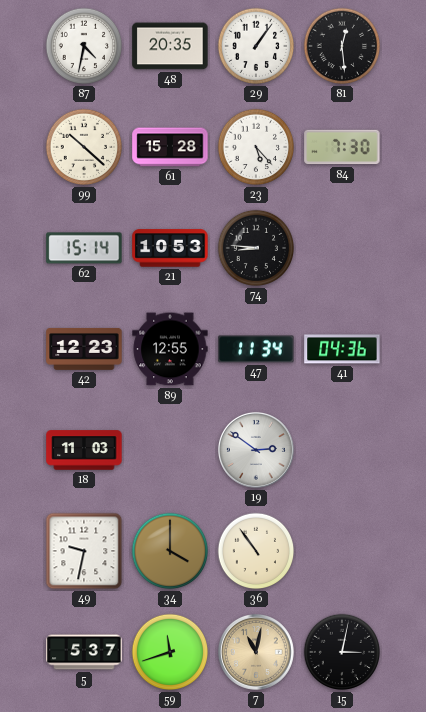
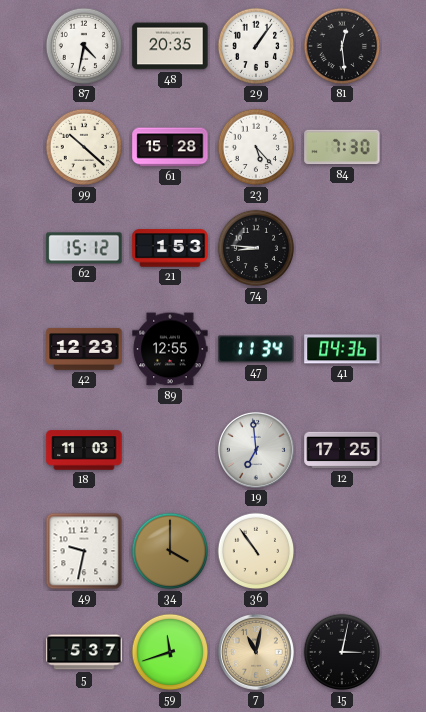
62: 15:14 -> 15:12 (84, 248)
21: 10:53 -> 1:53 (170, 248)
19: 2:51 -> 6:59 (256, 450)
12: none -> 17:25 (342, 450)
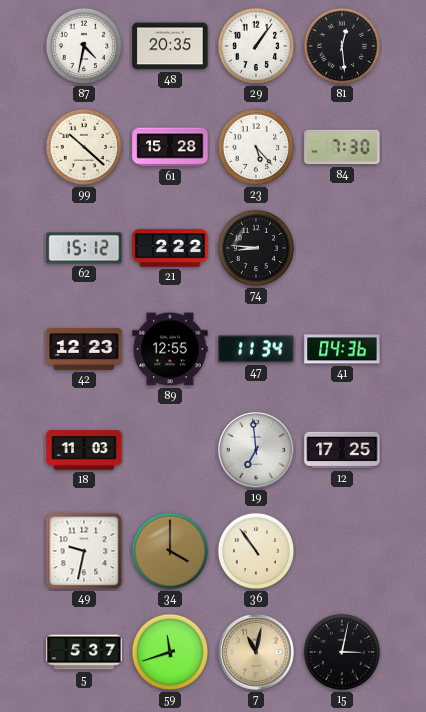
21: 1:53 -> 2:22 (170, 248)
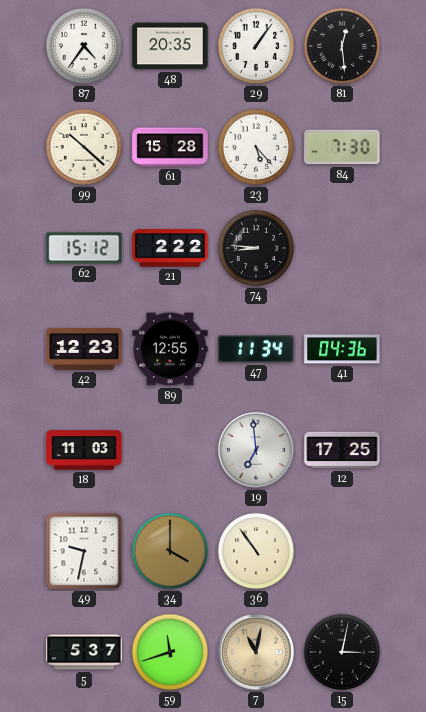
87: 4:32 -> 4:36 (84, 46)
